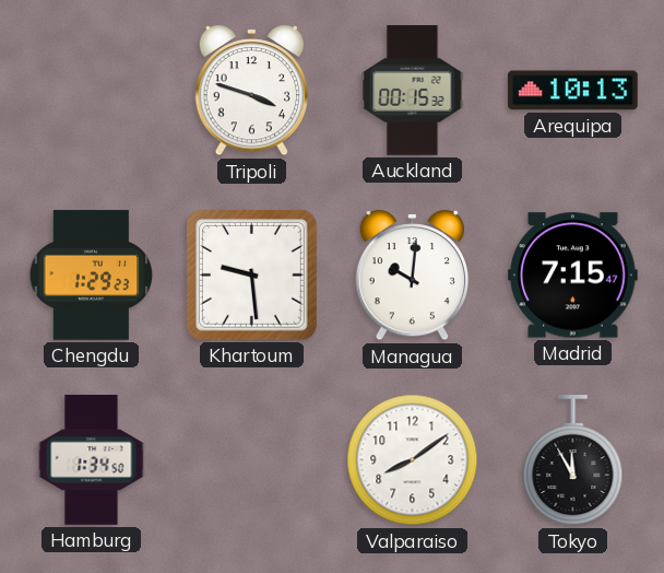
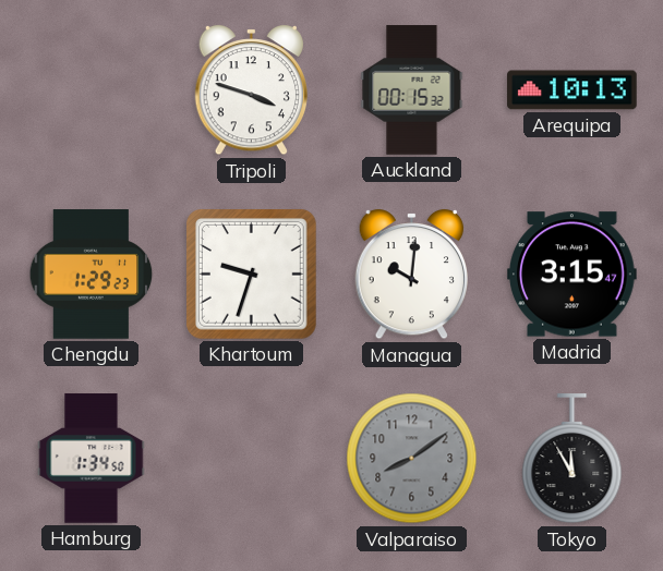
Khartoum: 9:29 -> 9:33 (251, 274)
Madrid: 7:15 -> 3:15 (572, 275)
Valparaiso dial: white -> grey (412, 459)
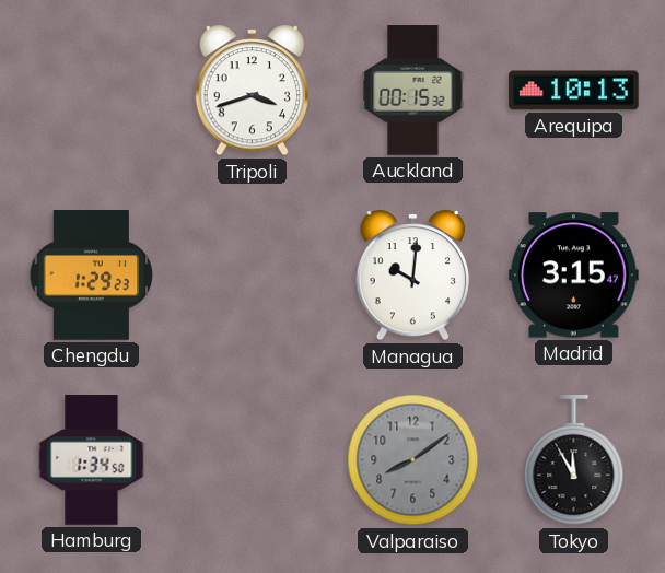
Tripoli: 3:48 -> 3:42 (252, 91)
Khartoum: 9:33 -> none (251, 274)
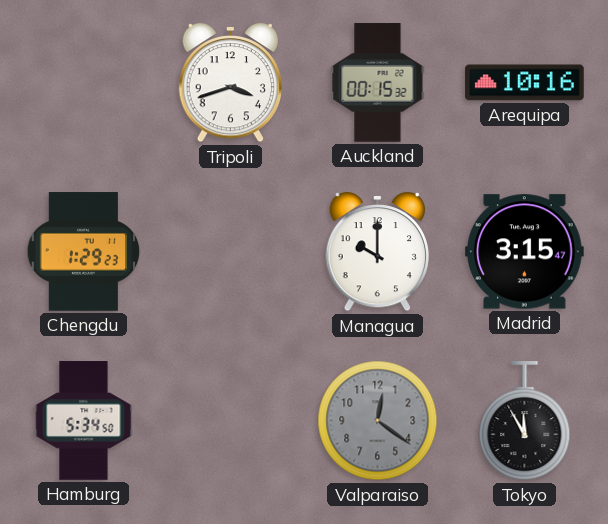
Arequipa: 10:13 -> 10:16 (525, 83)
Managua: 10:01 -> 10:00 (377, 252)
Hamburg: 1:34 -> 5:34 (84, 421)
Valparaiso: 8:09 -> 12:21 (378, 421)
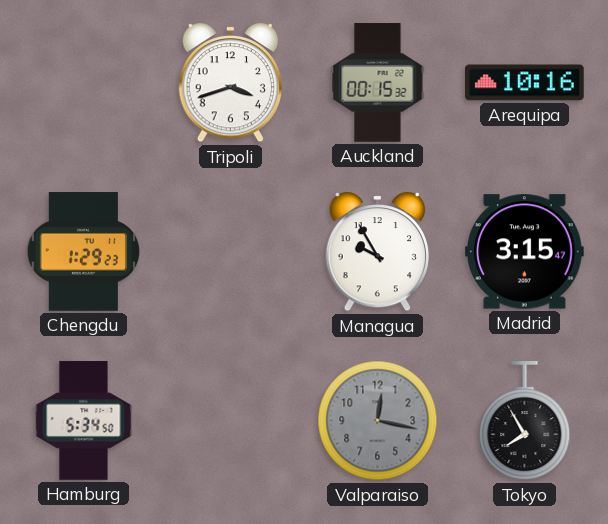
Managua: 10:00 -> 9:55 (377, 252)
Valparaiso: 12:21 -> 12:17 (378, 421)
Tokyo: 11:55 -> 7:55 (525, 421)
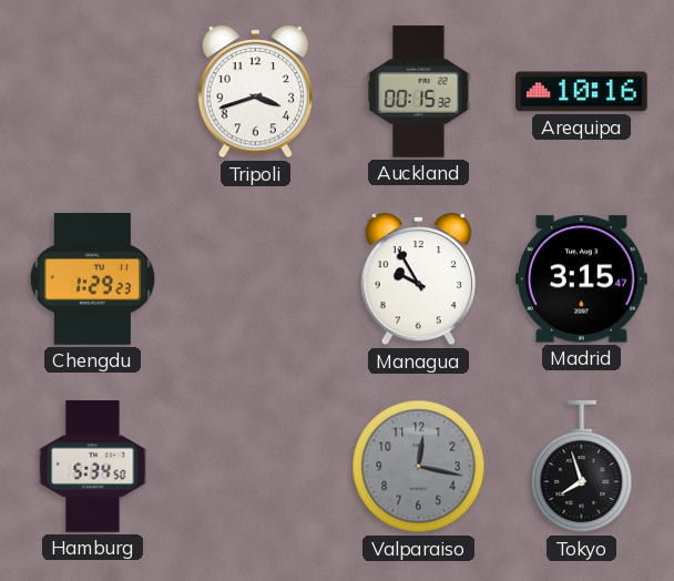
Tokyo: 7:55 -> 7:57 (582, 467)
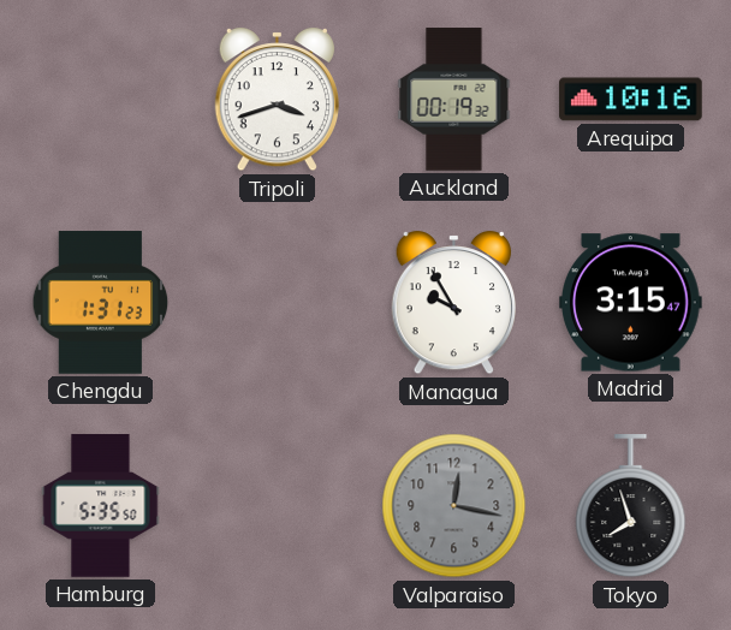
Auckland: 00:15 -> 00:19 (454, 100)
Chengdu: 1:29 -> 1:31 (101, 303)
Hamburg: 5:34 -> 5:35 (101, 506)
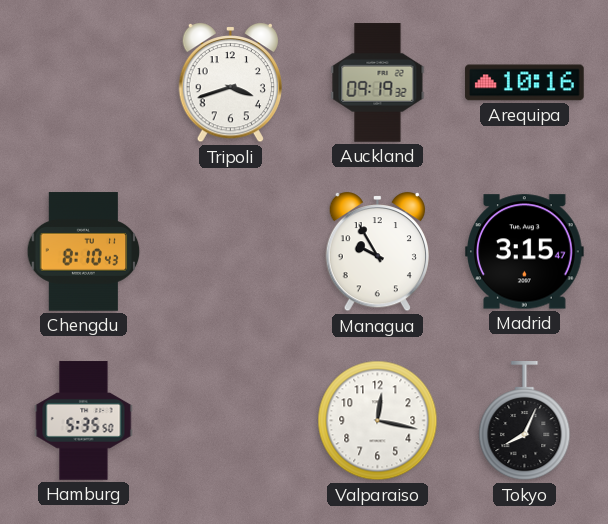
Auckland: 00:19 -> 09:19 (378, 83)
Chengdu: 1:31 -> 8:10 (84, 252)
Valparaiso dial: grey -> white (378, 421)
Tokyo: 7:57 -> 8:04 (525, 421)
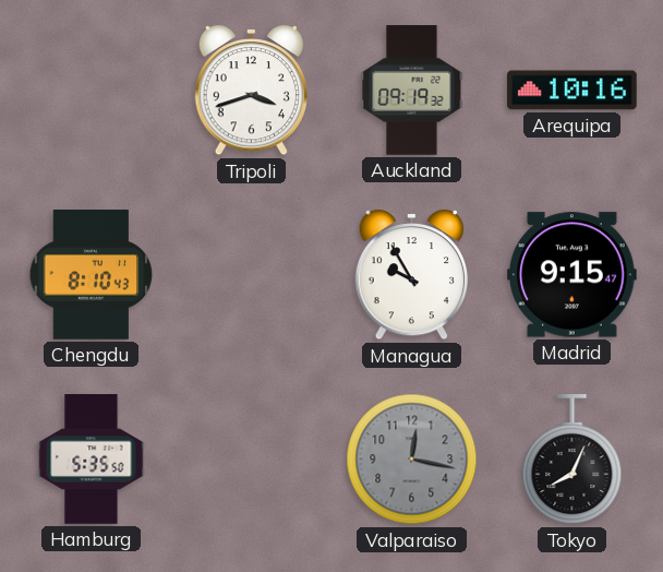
Madrid: 3:15 -> 9:15 (572, 275)
Valparaiso dial: white -> grey (412, 460)
